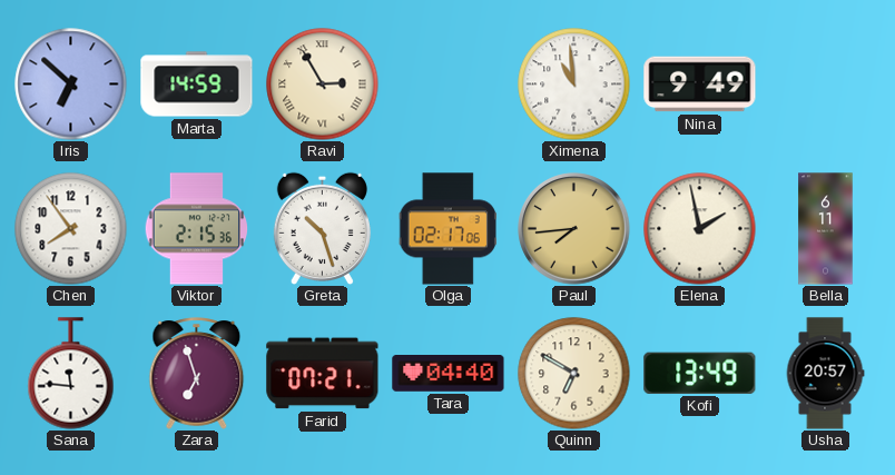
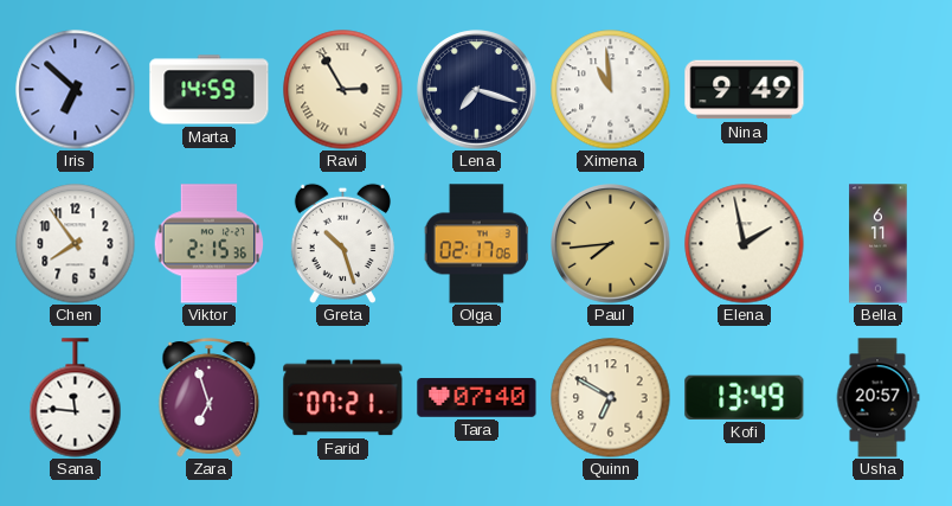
Lena: none -> 7:18 (477, 90)
Tara: 04:40 -> 07:40 (477, 398)
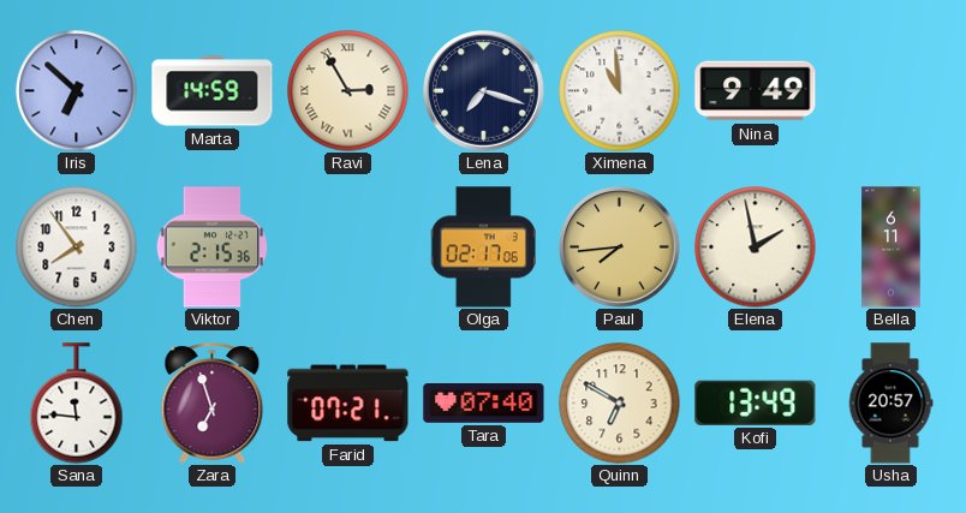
Greta: 10:27 -> none (342, 243)
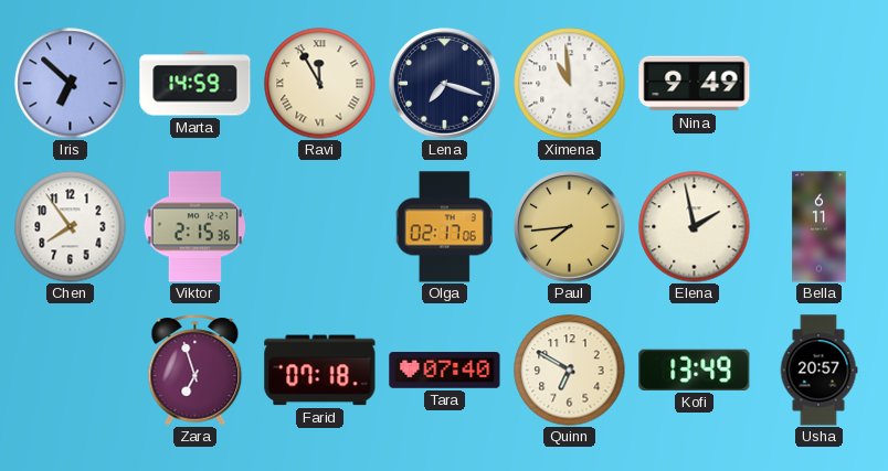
Ravi: 2:55 -> 11:55 (320, 84)
Sana: 11:46 -> none (77, 404)
Farid: 07:21 -> 07:18 (320, 371)
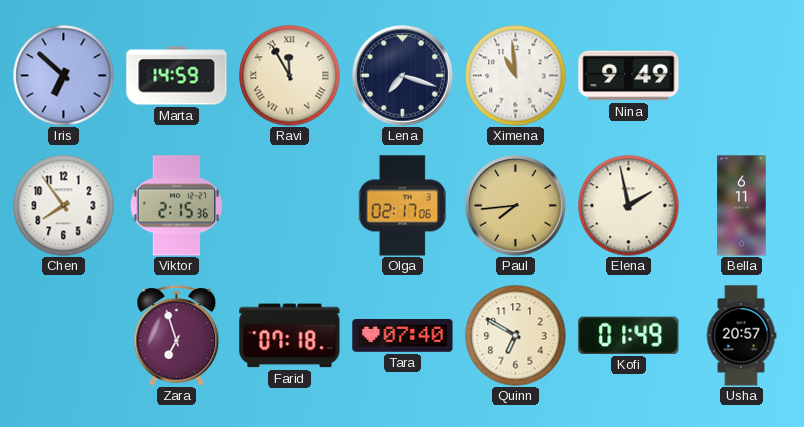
Kofi: 13:49 -> 01:49 (629, 335)
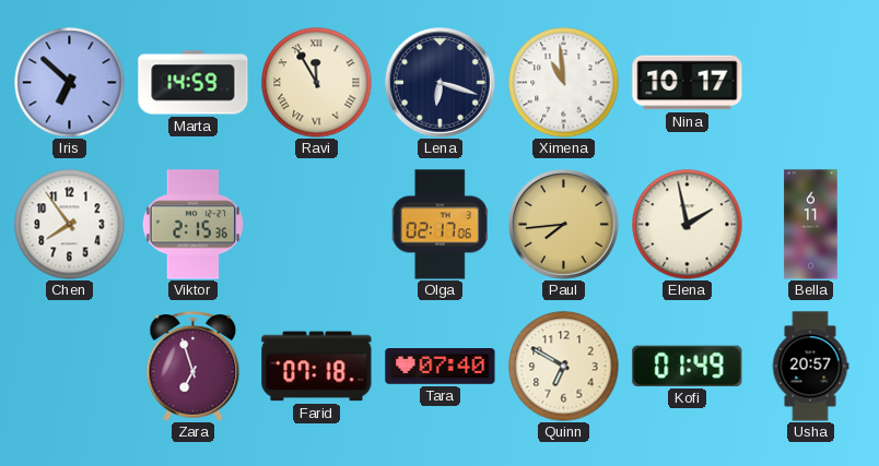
Lena: 7:18 -> 6:18 (441, 83)
Nina: 9:49 -> 10:17 (688, 83)
